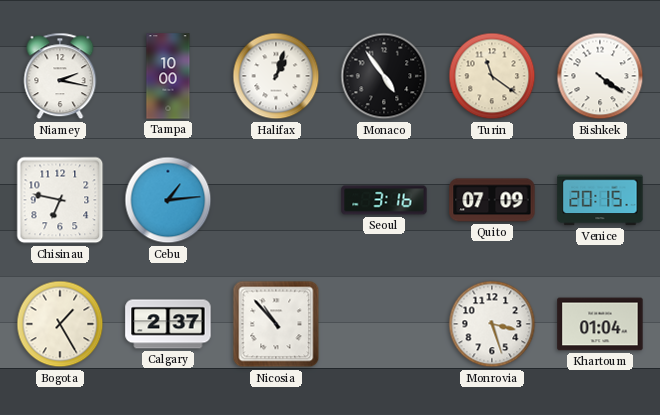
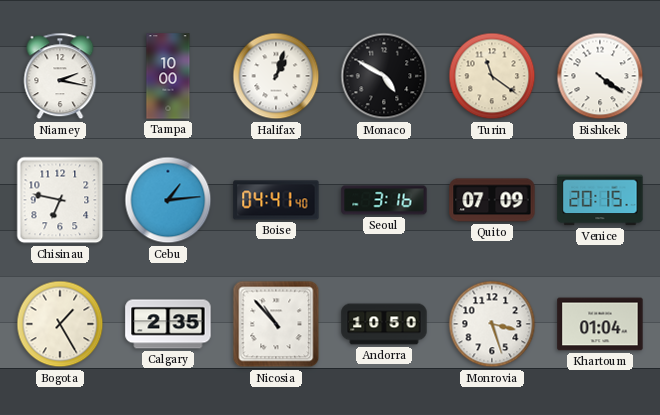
Monaco: 4:54 -> 4:50 (384, 76)
Boise: none -> 04:41 (276, 200)
Calgary: 2:37 -> 2:35 (168, 324)
Andorra: none -> 10:50 (384, 324)
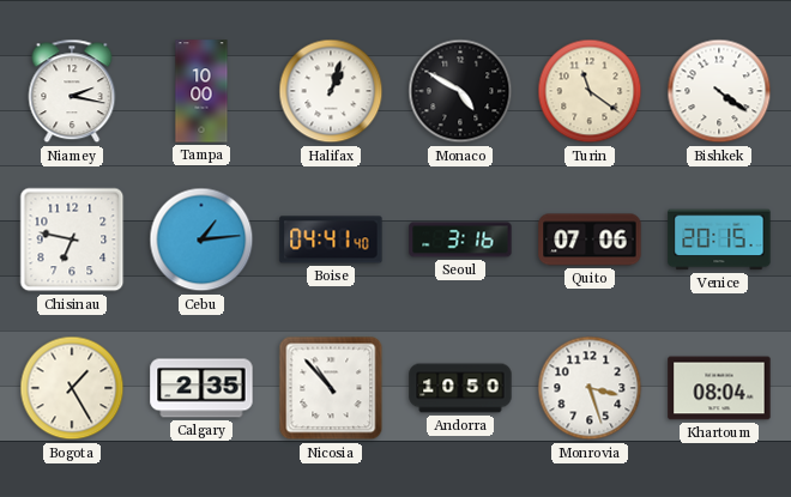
Quito: 07:09 -> 07:06 (590, 240)
Khartoum: 01:04 -> 08:04 (719, 388)
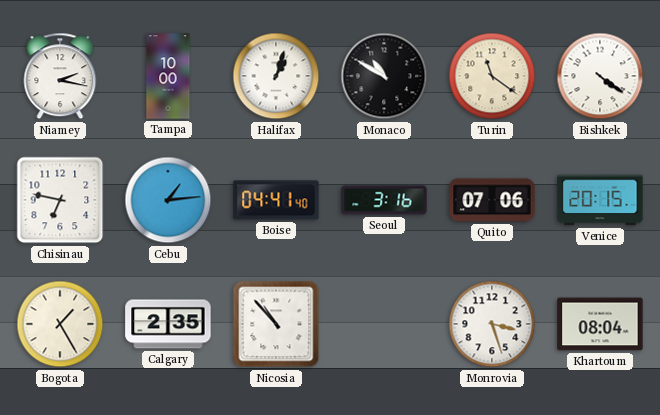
Monaco: 4:50 -> 10:50 (384, 76)
Andorra: 10:50 -> none (460, 388)
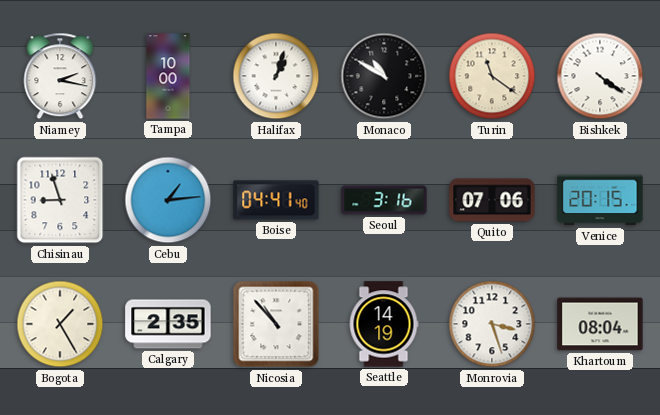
Chisinau: 6:47 -> 8:57 (60, 200)
Seattle: none -> 14:19 (384, 324)
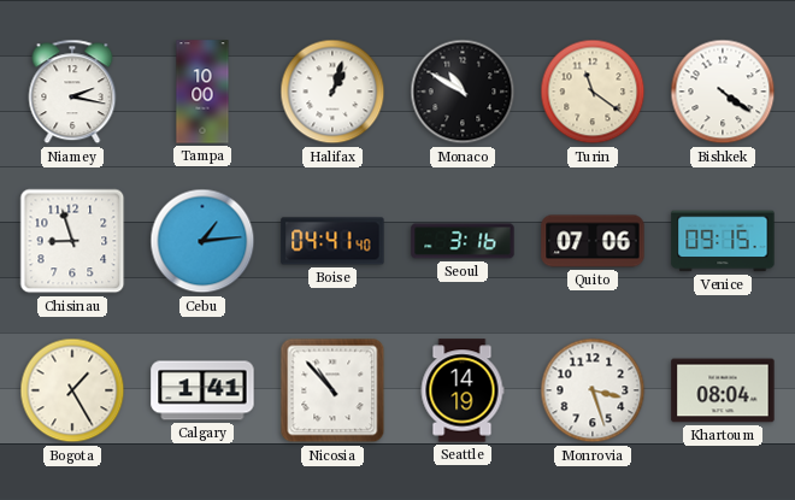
Venice: 20:15 -> 09:15 (723, 241)
Calgary: 2:35 -> 1:41 (202, 390)
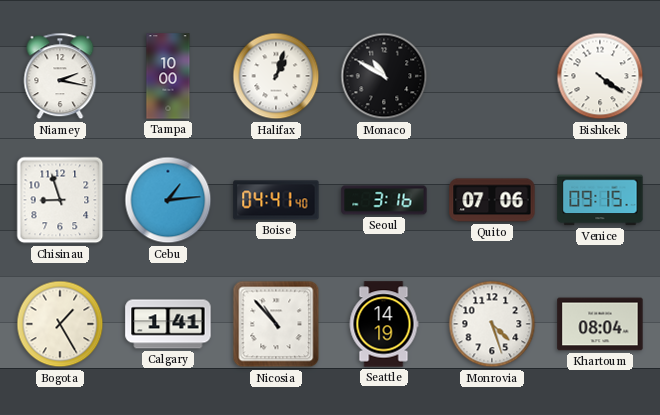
Turin: 11:21 -> none (593, 92)
Monrovia: 3:27 -> 4:27 (492, 324)
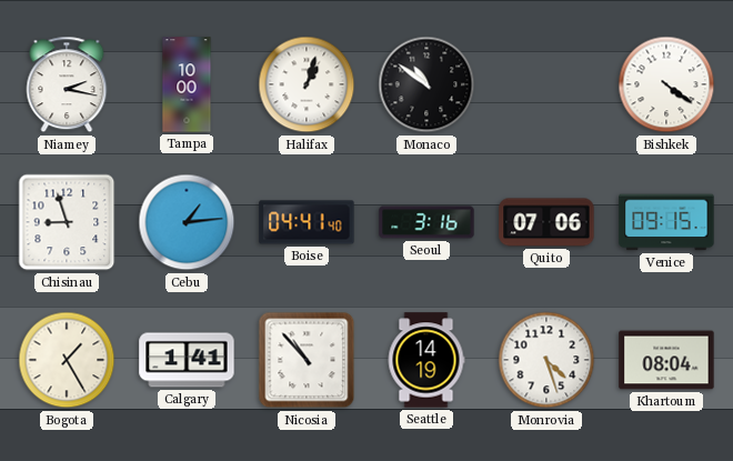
Monaco: 10:50 -> 10:51 (426, 84)
